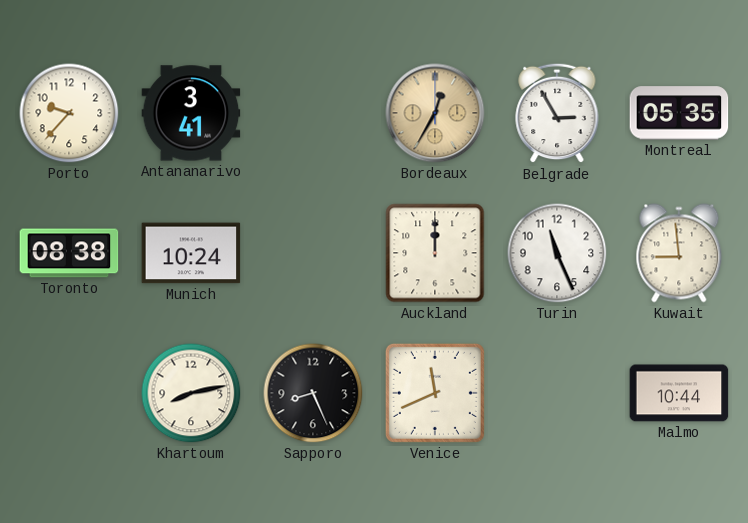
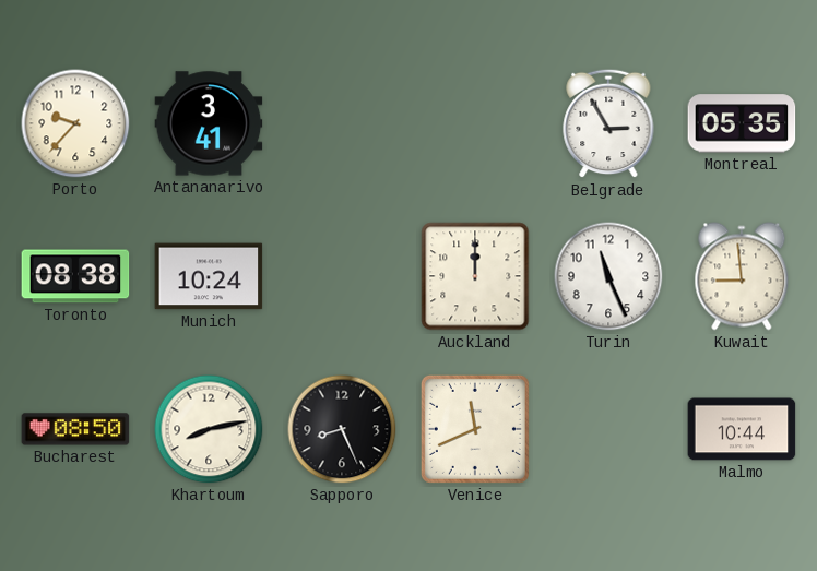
Bordeaux: 12:35 -> none (435, 113)
Bucharest: none -> 08:50 (75, 429)
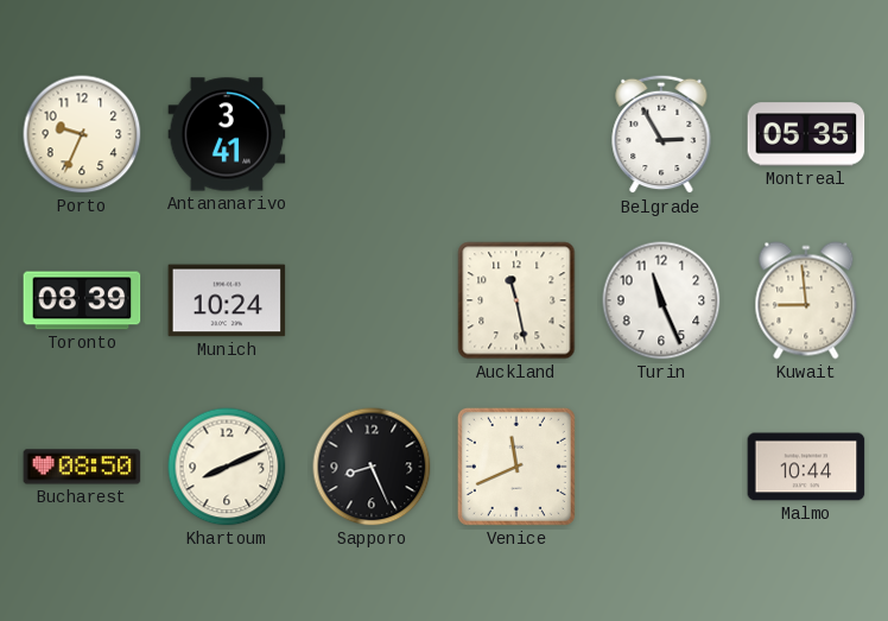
Porto: 9:37 -> 9:34 (82, 134)
Toronto: 08:38 -> 08:39 (82, 300)
Auckland: 12:00 -> 11:28 (516, 300)
Khartoum: 8:13 -> 8:11 (227, 467)
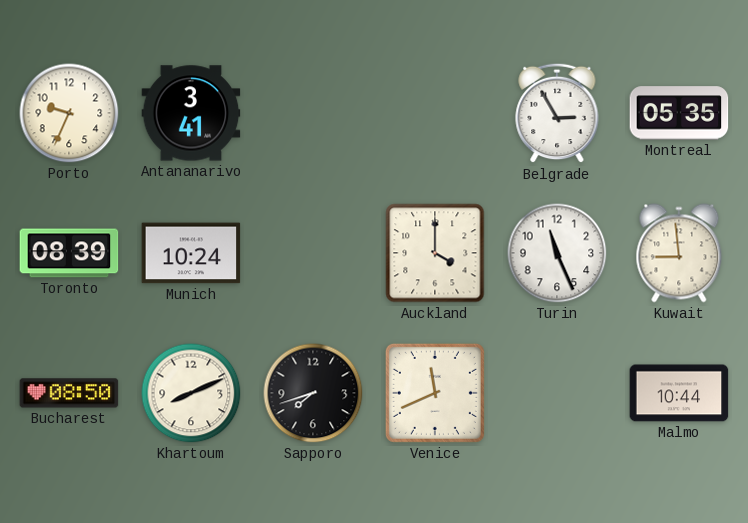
Auckland: 11:28 -> 4:00 (435, 253)
Sapporo: 8:26 -> 7:42 (313, 393)
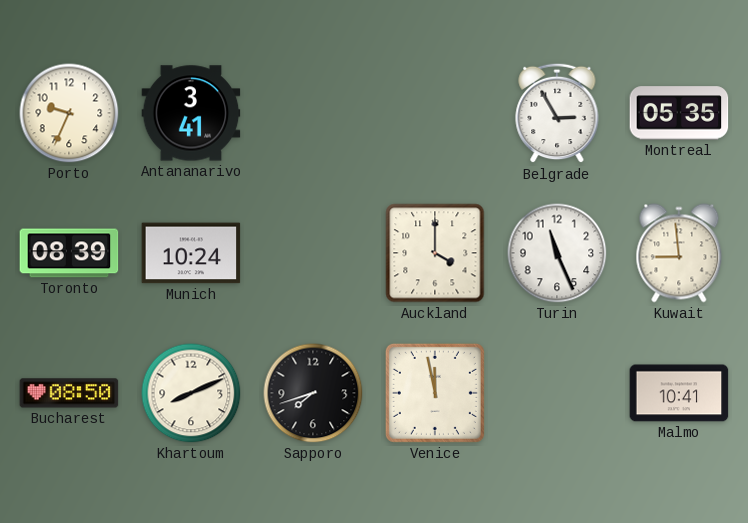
Venice: 11:41 -> 11:58 (435, 393)
Malmo: 10:44 -> 10:41 (679, 393)
